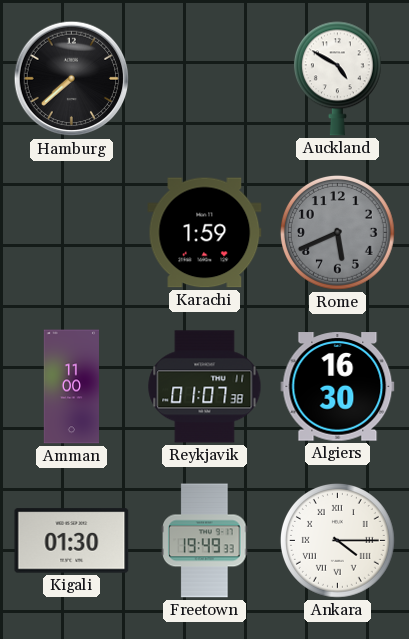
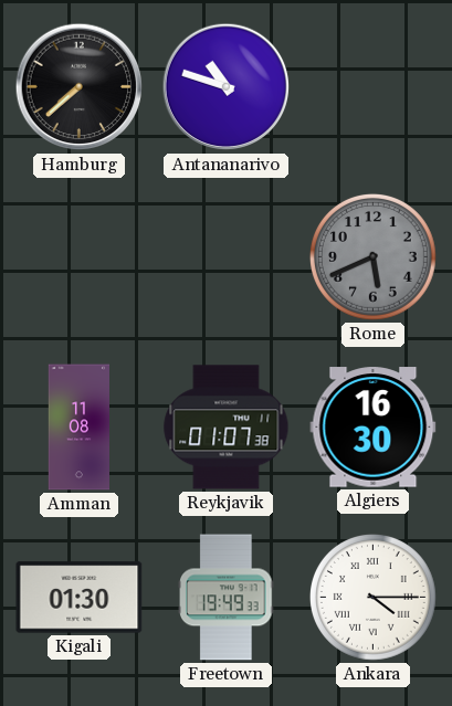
Antananarivo: none -> 10:48 (227, 87)
Auckland: 4:50 -> none (337, 79)
Karachi: 1:59 -> none (205, 233)
Amman: 11:00 -> 11:08 (78, 428)
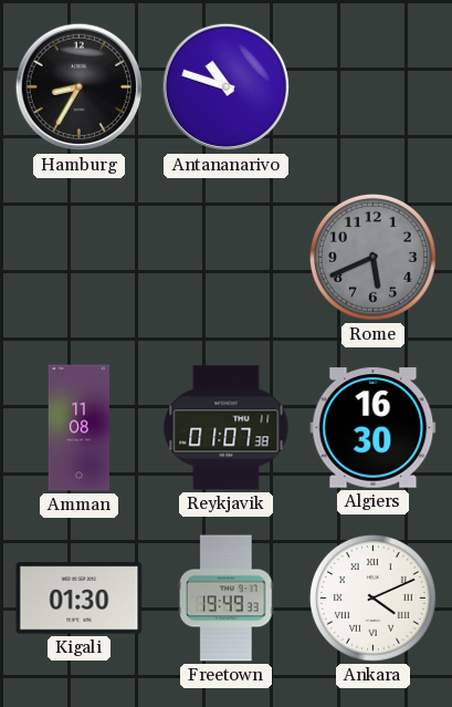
Hamburg: 7:38 -> 8:35 (80, 87)
Ankara: 4:15 -> 4:11 (374, 597)
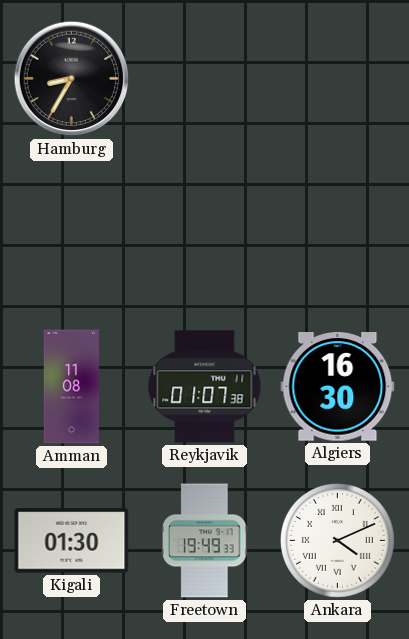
Antananarivo: 10:48 -> none (227, 87)
Rome: 5:41 -> none (374, 257)
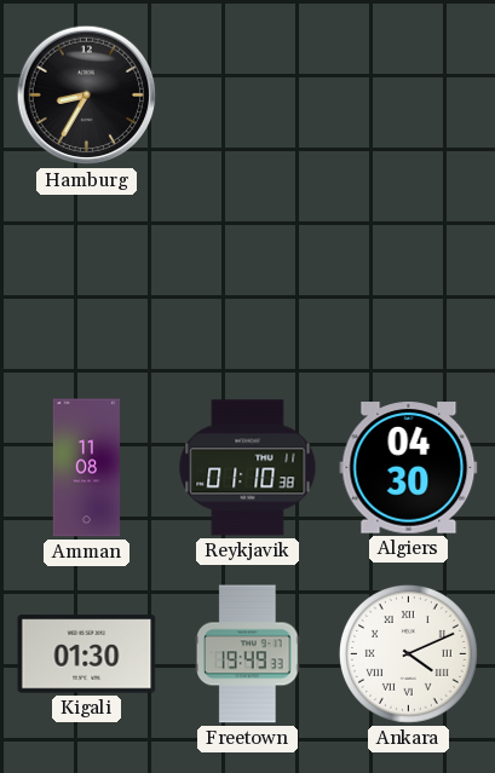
Reykjavik: 01:07 -> 01:10 (248, 468)
Algiers: 16:30 -> 04:30 (409, 468)
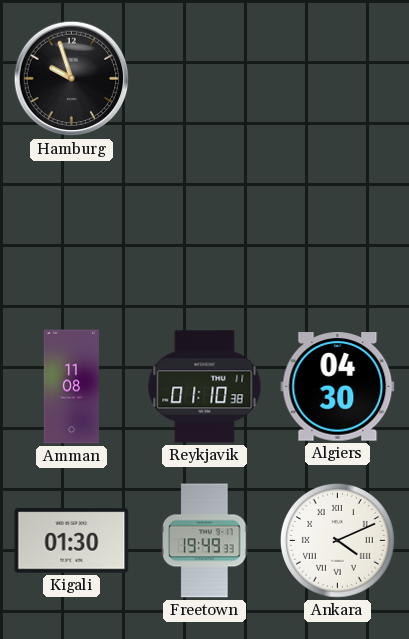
Hamburg: 8:35 -> 9:57 (72, 79)
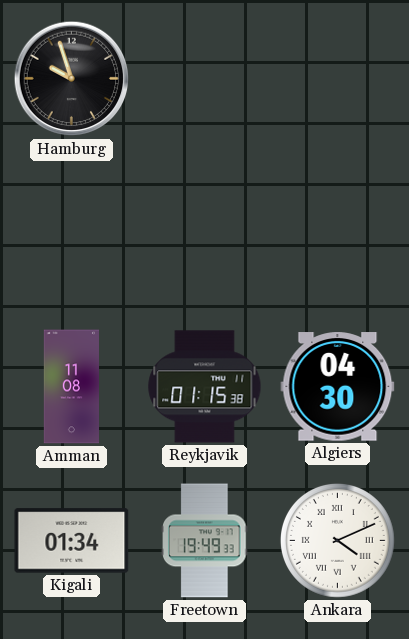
Reykjavik: 01:10 -> 01:15 (205, 387)
Kigali: 01:30 -> 01:34 (72, 541)
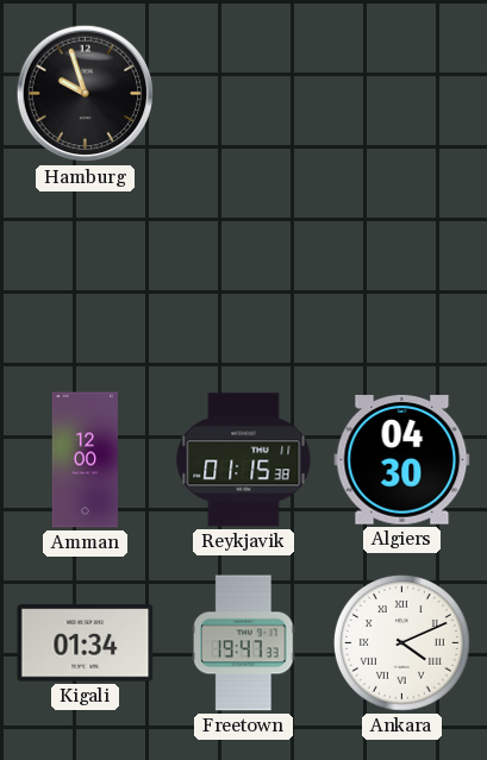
Amman: 11:08 -> 12:00 (85, 460)
Freetown: 19:49 -> 19:47 (244, 643)
